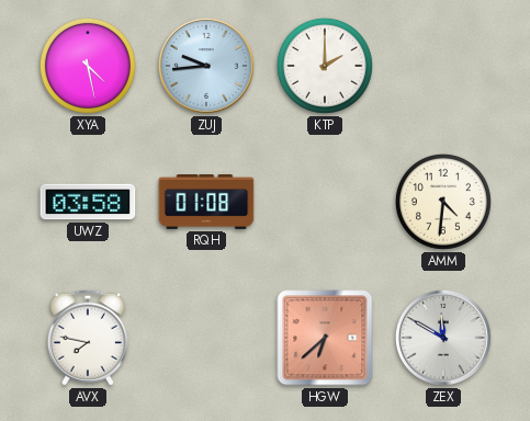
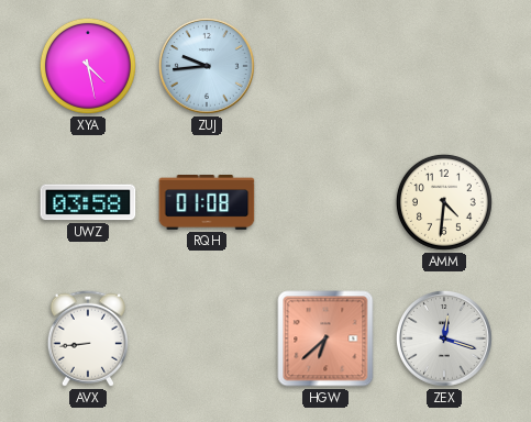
KTP: 2:00 -> none (325, 66)
AVX: 7:47 -> 8:44 (88, 338)
ZEX: 11:50 -> 12:18 (444, 338)
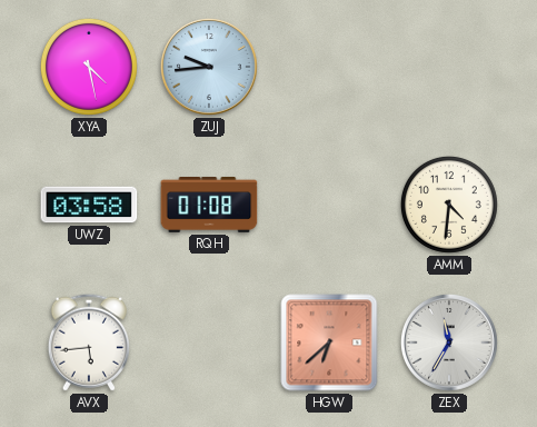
AVX: 8:44 -> 5:44 (89, 342)
ZEX: 12:18 -> 11:35 (449, 342)
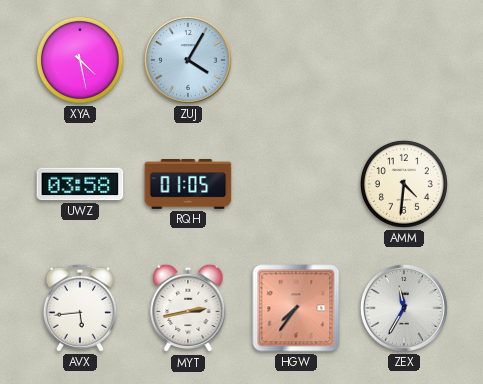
ZUJ: 9:44 -> 4:05 (188, 60)
RQH: 01:08 -> 01:05 (188, 185)
MYT: none -> 2:43 (188, 308)
HGW: 6:38 -> 7:36 (296, 308)
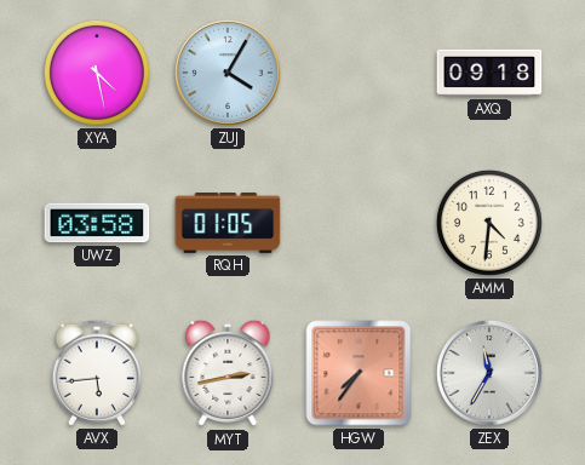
AXQ: none -> 09:18 (489, 73)
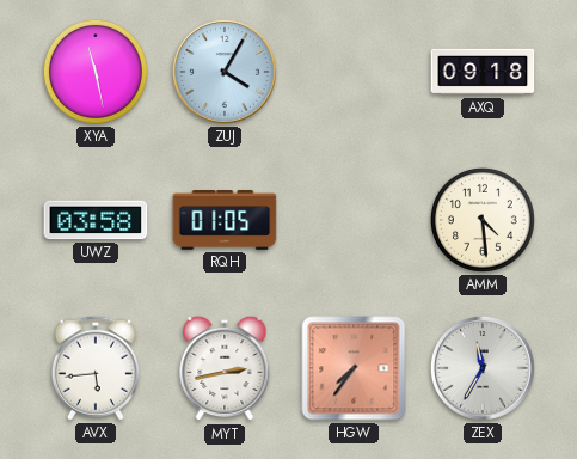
XYA: 4:28 -> 11:28 (96, 72)
AMM: 4:31 -> 4:29 (483, 220)
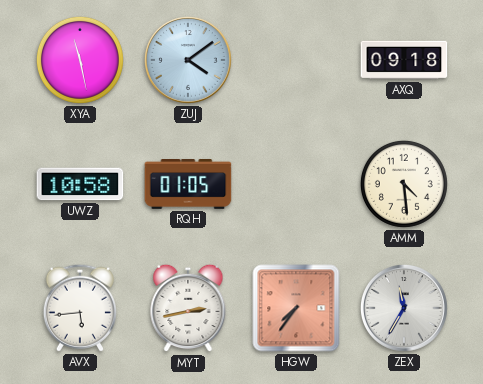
ZUJ: 4:05 -> 4:09 (188, 60)
UWZ: 03:58 -> 10:58 (80, 184)
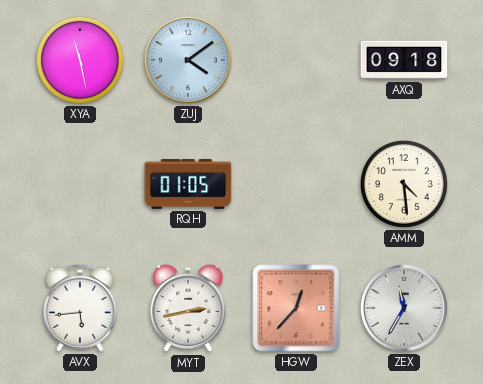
UWZ: 10:58 -> none (80, 184)
HGW: 7:36 -> 12:37 (296, 308)
